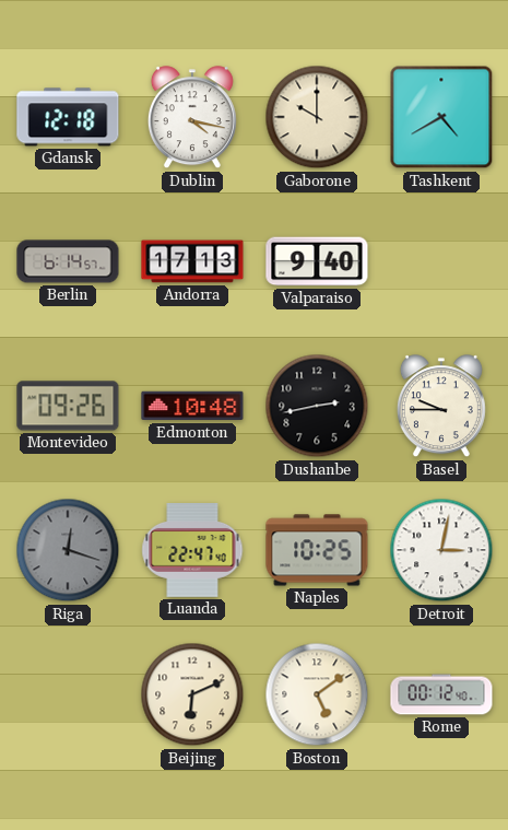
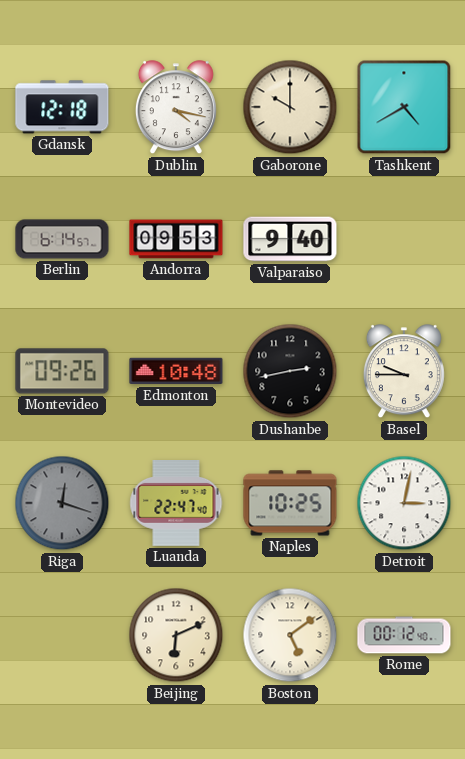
Andorra: 17:13 -> 09:53 (176, 239)
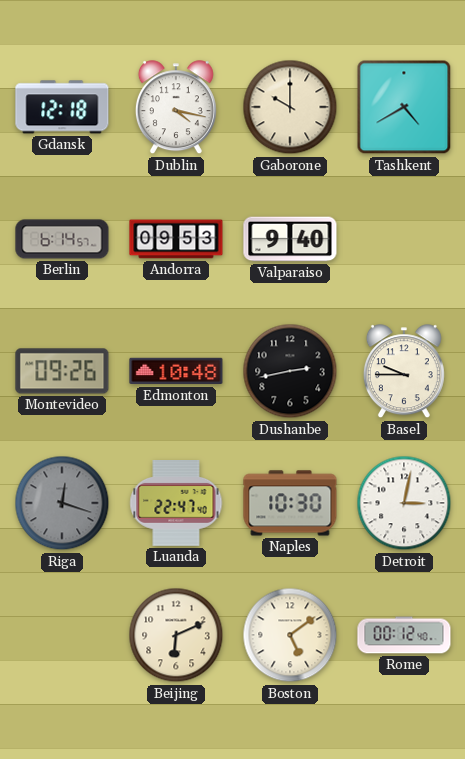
Naples: 10:25 -> 10:30 (290, 503)
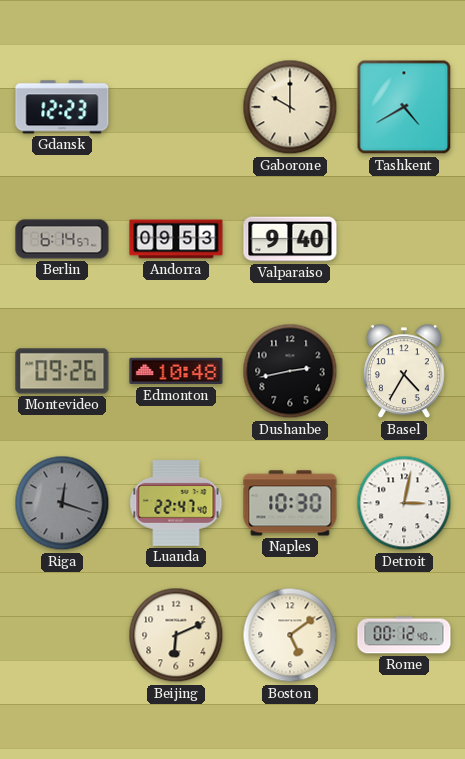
Gdansk: 12:18 -> 12:23 (62, 107)
Dublin: 4:17 -> none (176, 108)
Basel: 9:45 -> 4:35 (404, 372)
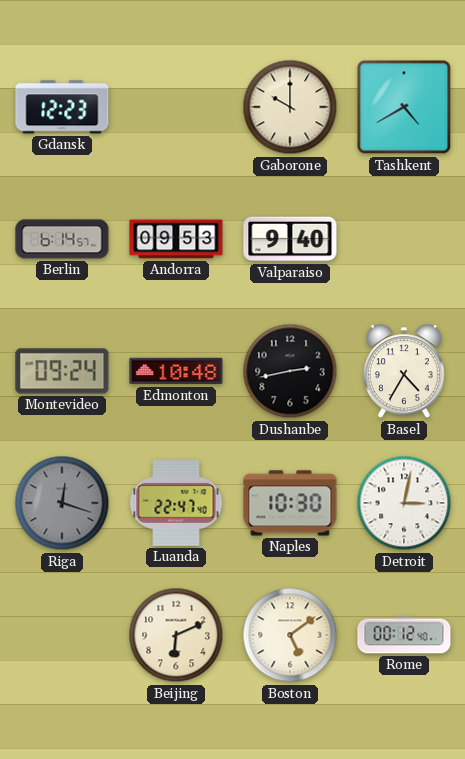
Montevideo: 09:26 -> 09:24 (62, 371)
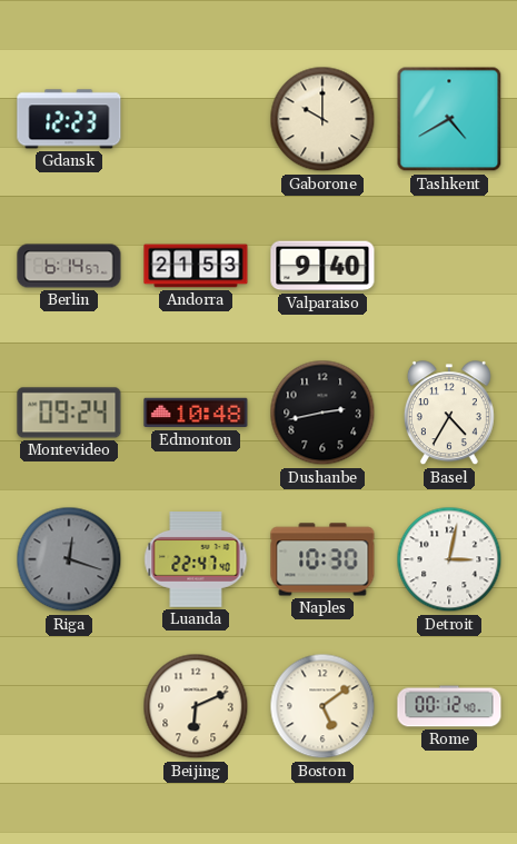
Andorra: 09:53 -> 21:53 (196, 266)
